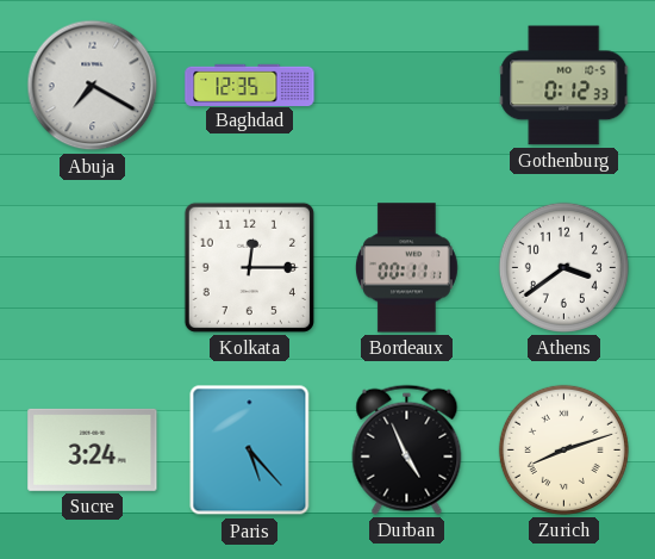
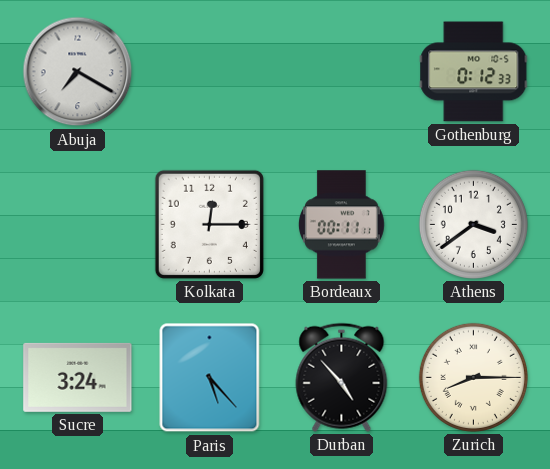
Baghdad: 12:35 -> none (250, 85)
Durban: 4:56 -> 4:53 (342, 377)
Zurich: 8:12 -> 8:15 (473, 377)
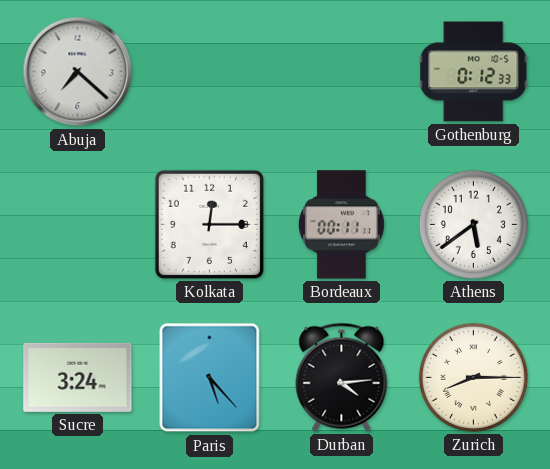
Abuja: 7:20 -> 7:22 (78, 72)
Athens: 3:39 -> 5:39 (473, 224)
Durban: 4:53 -> 4:14 (342, 377)
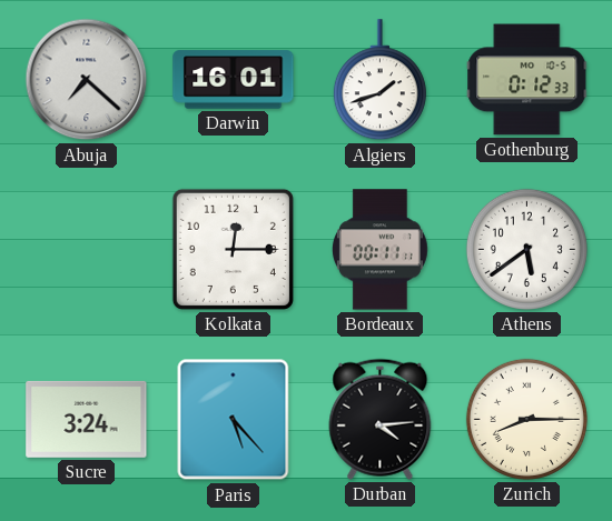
Darwin: none -> 16:01 (234, 80)
Algiers: none -> 1:42 (379, 80)
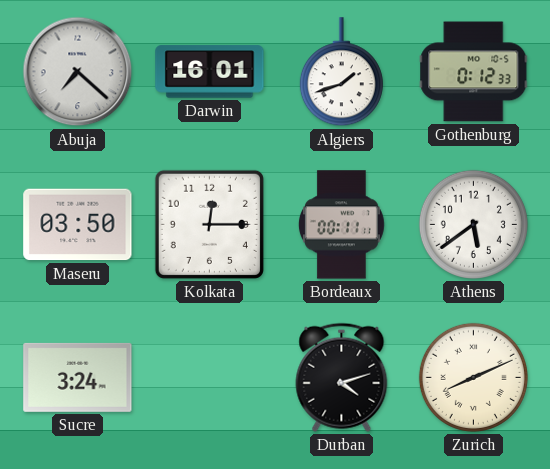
Maseru: none -> 03:50 (78, 225)
Paris: 5:23 -> none (234, 420)
Durban: 4:14 -> 4:12 (342, 377)
Zurich: 8:15 -> 8:11 (473, 377)
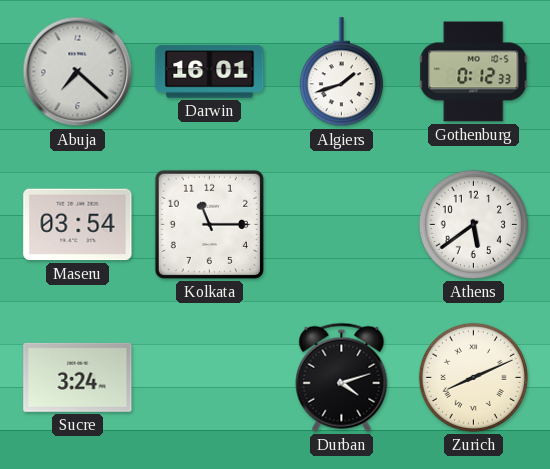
Maseru: 03:50 -> 03:54 (78, 225)
Kolkata: 12:15 -> 11:15 (209, 224)
Bordeaux: 00:11 -> none (341, 225)
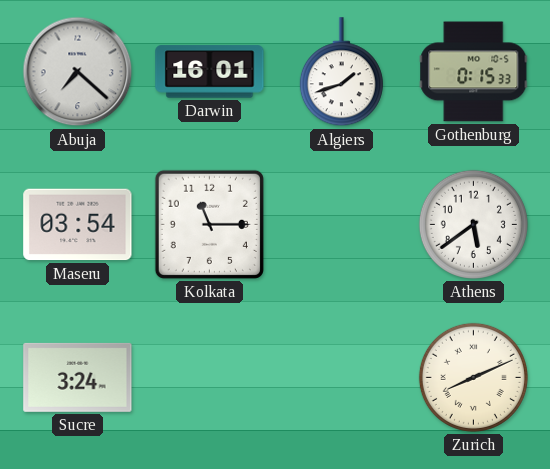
Gothenburg: 0:12 -> 0:15 (474, 72)
Durban: 4:12 -> none (342, 377)
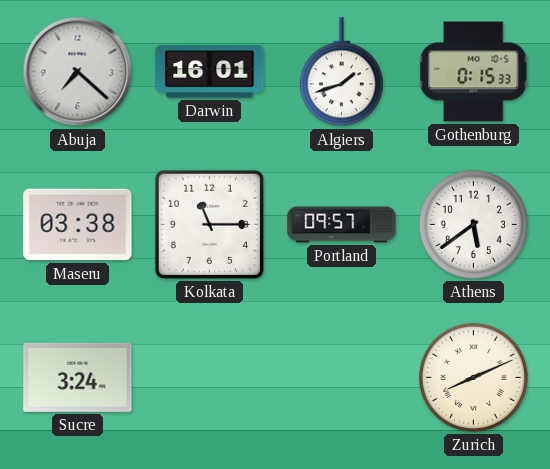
Maseru: 03:54 -> 03:38 (78, 225)
Portland: none -> 09:57 (342, 225)
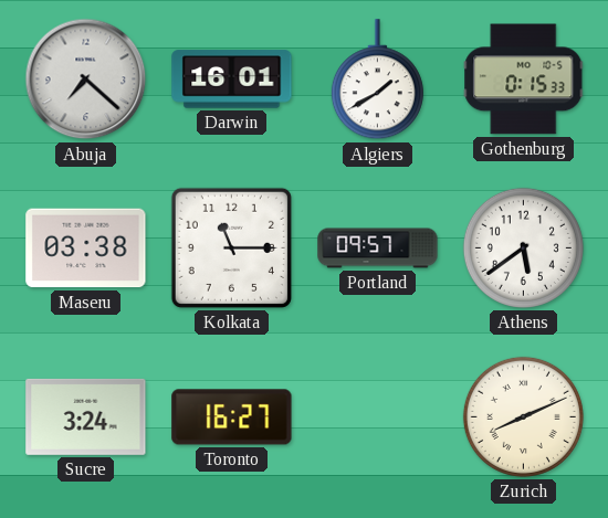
Algiers: 1:42 -> 1:40 (377, 80)
Toronto: none -> 16:27 (232, 417)
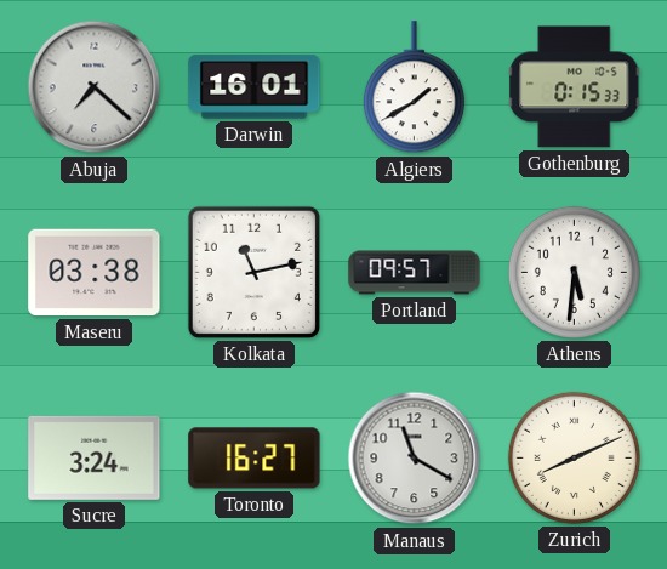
Kolkata: 11:15 -> 11:13 (253, 272)
Athens: 5:39 -> 5:31 (574, 272)
Manaus: none -> 11:20 (415, 459)
